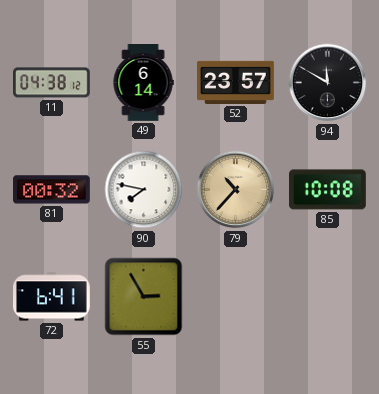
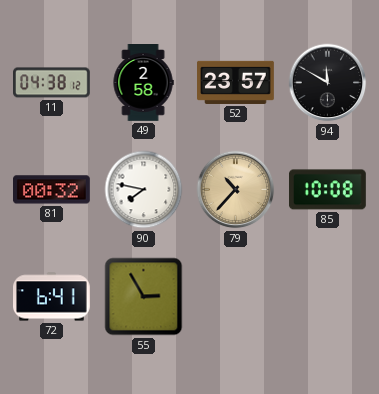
49: 6:14 -> 2:58 (143, 83)
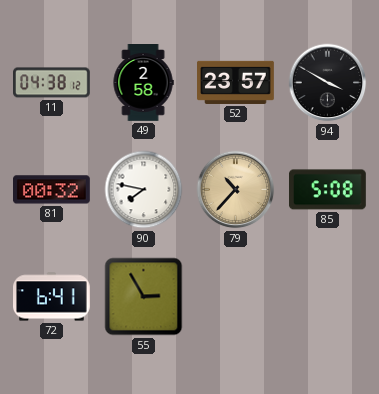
94: 11:50 -> 3:50 (328, 83)
85: 10:08 -> 5:08 (328, 190)
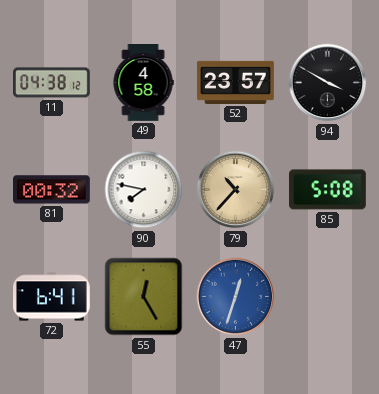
49: 2:58 -> 4:58 (143, 83)
55: 2:55 -> 12:25 (144, 297)
47: none -> 12:33 (236, 297)
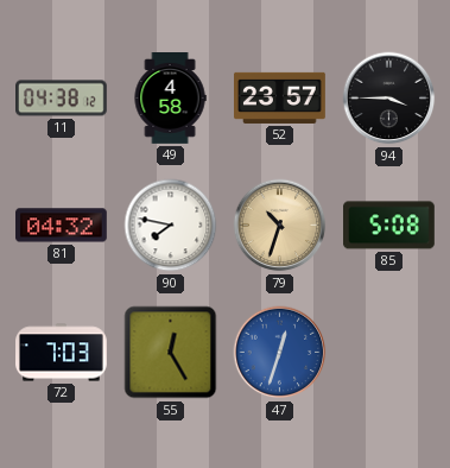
94: 3:50 -> 3:45 (389, 99)
81: 00:32 -> 04:32 (62, 226)
79: 10:37 -> 10:33 (280, 226)
72: 6:41 -> 7:03 (62, 353)
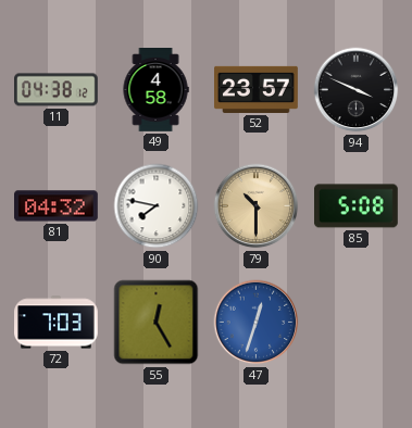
94: 3:45 -> 3:49 (357, 90)
79: 10:33 -> 10:30 (257, 206)
